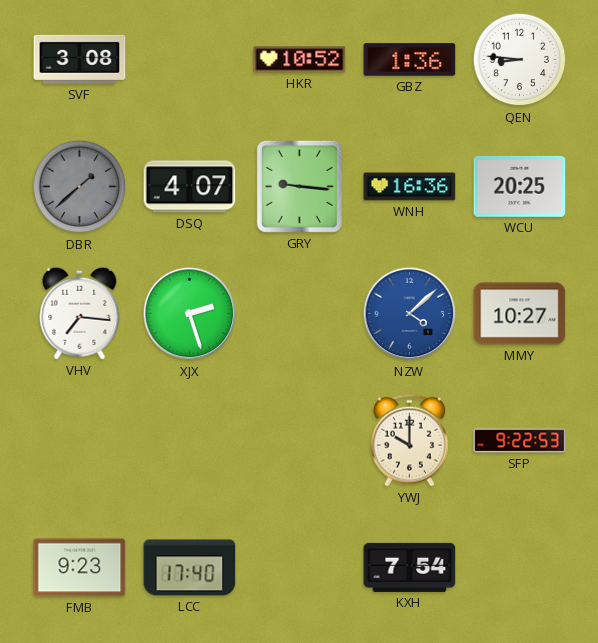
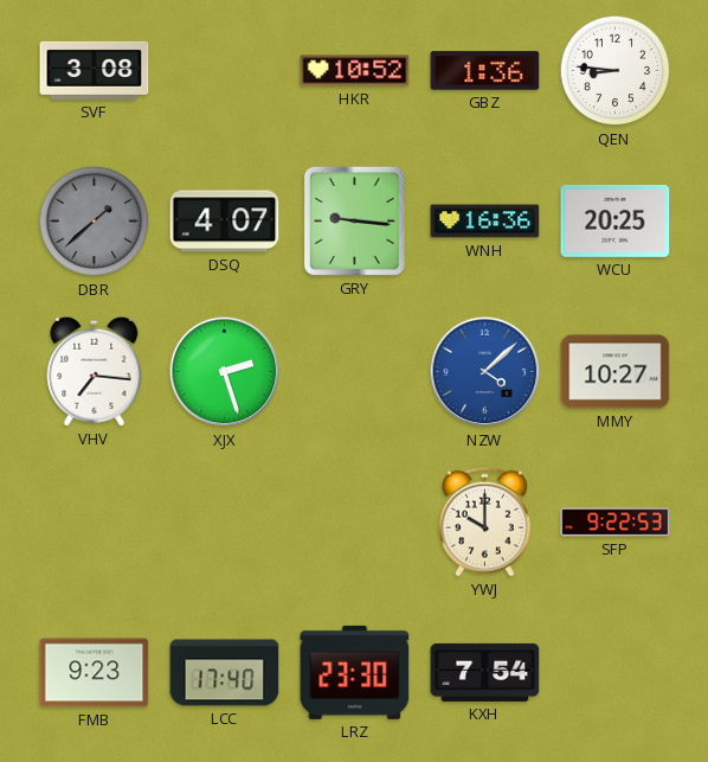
LRZ: none -> 23:30 (355, 672)
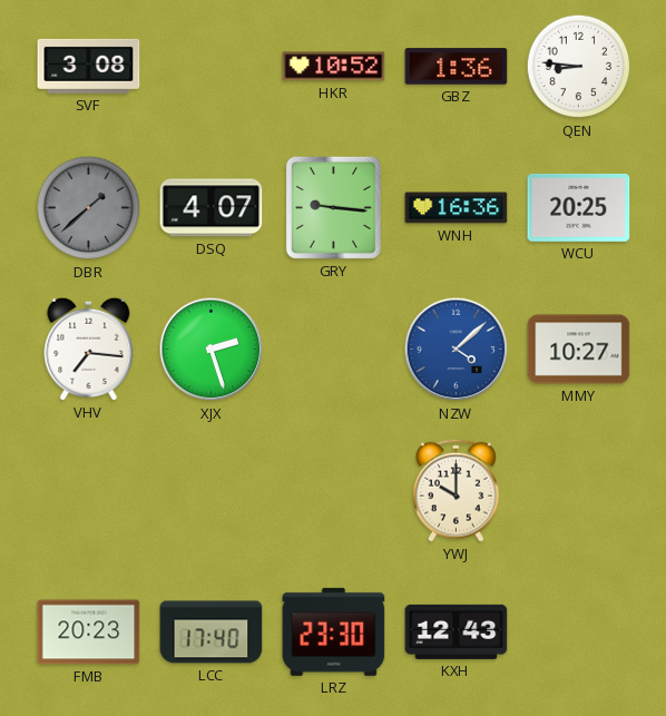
SFP: 9:22 -> none (616, 523)
FMB: 9:23 -> 20:23 (89, 632)
KXH: 7:54 -> 12:43 (457, 631)
